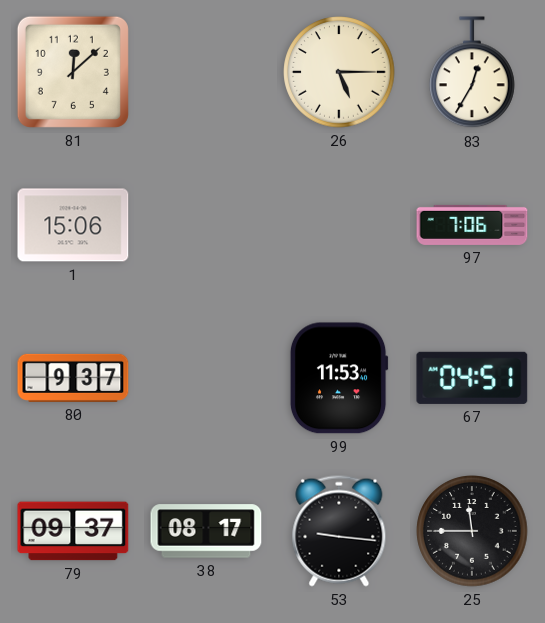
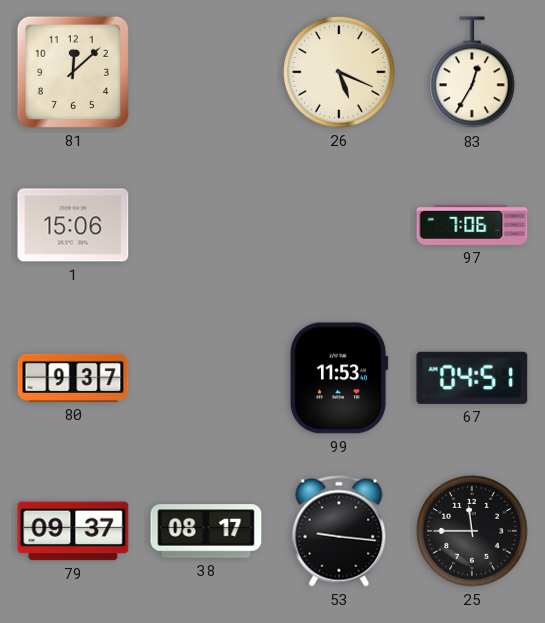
26: 5:15 -> 5:19 (339, 72)
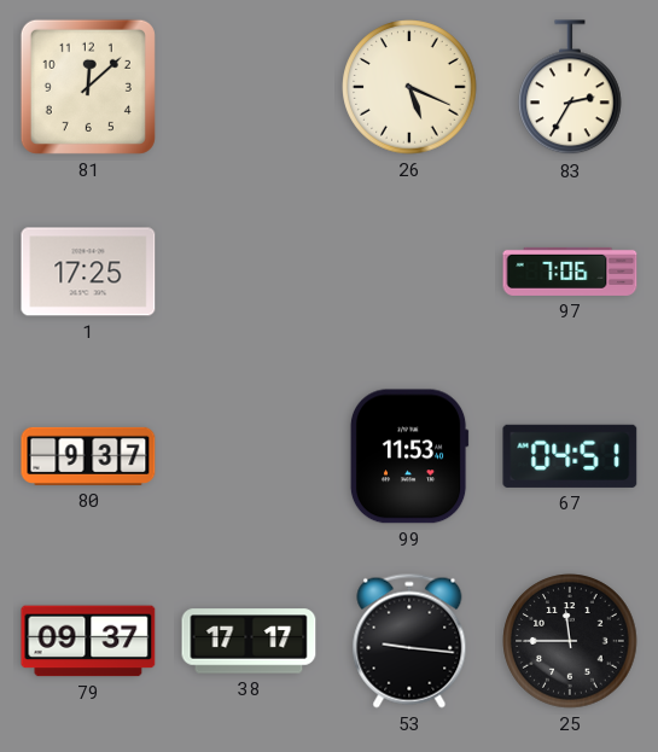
83: 12:35 -> 2:35 (571, 88)
1: 15:06 -> 17:25 (88, 272)
38: 08:17 -> 17:17 (249, 641)
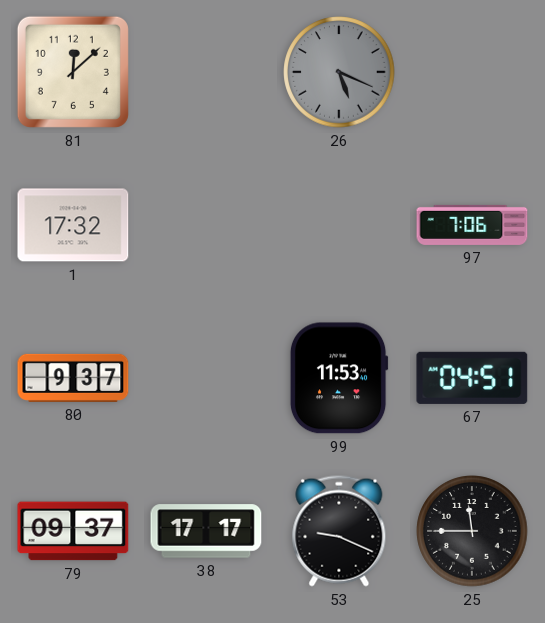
26 dial: cream -> grey (339, 72)
83: 2:35 -> none (571, 88)
1: 17:25 -> 17:32 (73, 225)
53: 9:16 -> 9:19 (339, 531)
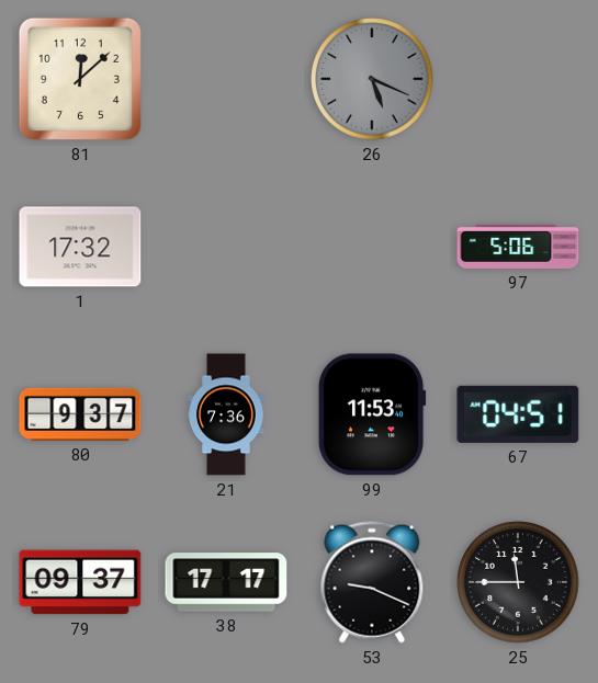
97: 7:06 -> 5:06 (518, 247)
21: none -> 7:36 (226, 414)
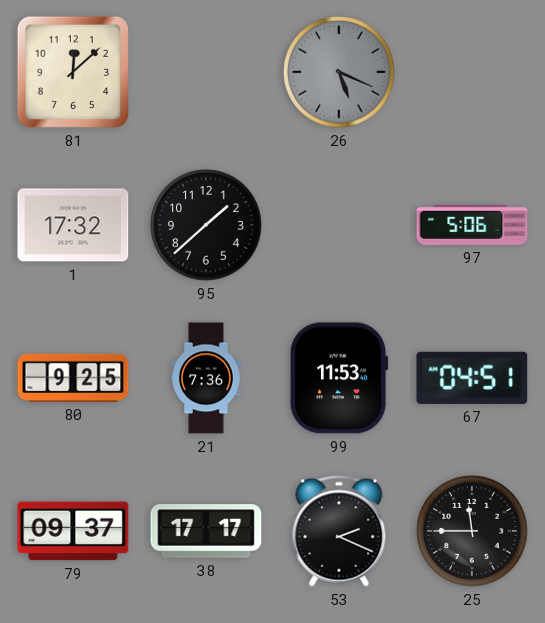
95: none -> 1:38 (206, 225)
80: 9:37 -> 9:25 (73, 378)
53: 9:19 -> 2:19 (339, 531)
